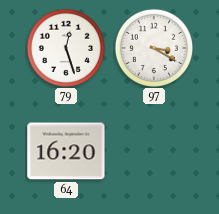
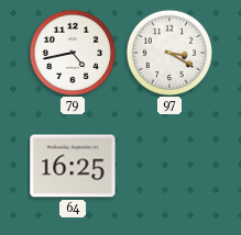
79: 12:27 -> 4:43 (72, 52)
64: 16:20 -> 16:25 (73, 166)
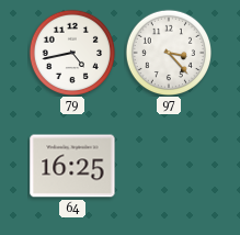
97: 3:20 -> 3:23 (168, 52)
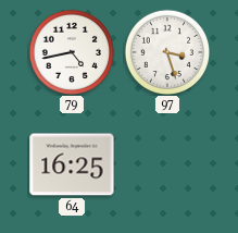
97: 3:23 -> 3:27 (166, 51)
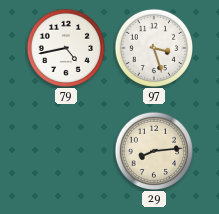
64: 16:25 -> none (72, 164)
29: none -> 8:14 (153, 150)
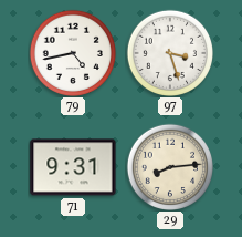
71: none -> 9:31 (73, 167)
